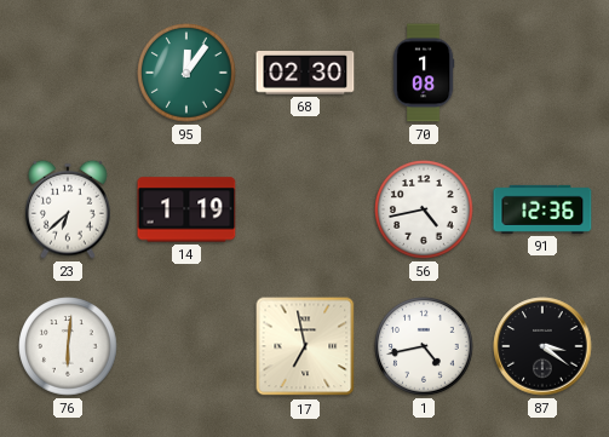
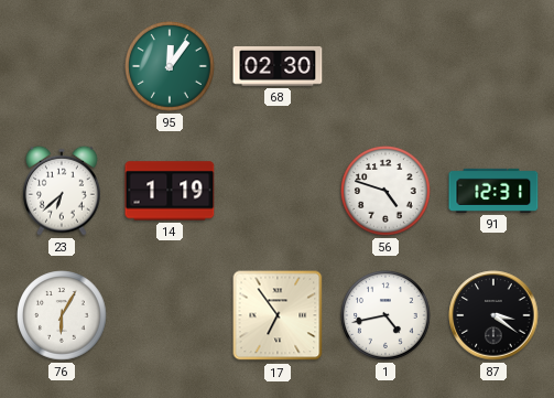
70: 1:08 -> none (424, 73)
56: 4:43 -> 4:48 (385, 191)
91: 12:36 -> 12:31 (493, 191)
76: 6:01 -> 6:05 (62, 315)
17: 6:58 -> 6:54 (278, 315)
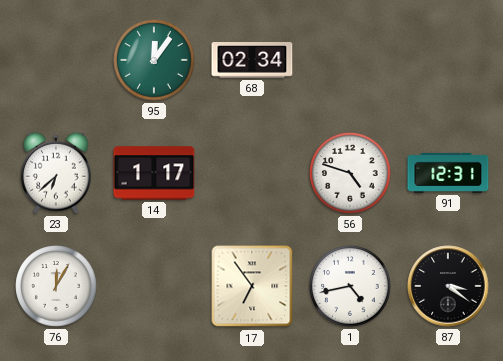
68: 02:30 -> 02:34 (252, 61)
14: 1:19 -> 1:17 (154, 173)
76: 6:05 -> 12:05 (56, 286)
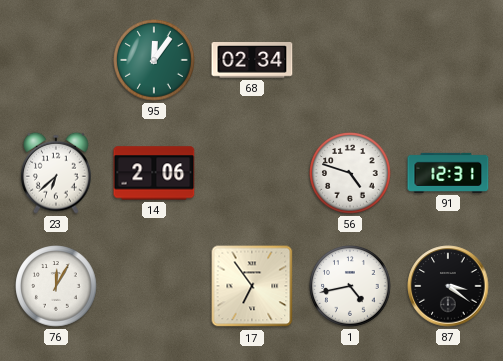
14: 1:17 -> 2:06 (154, 173)
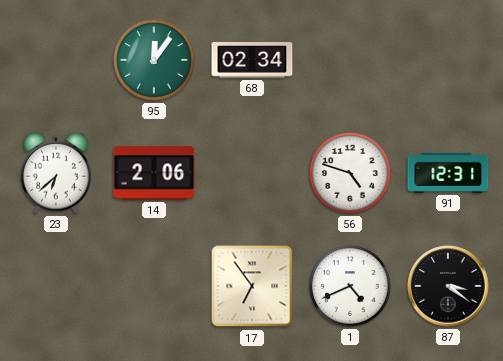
76: 12:05 -> none (56, 286)
1: 4:43 -> 4:41 (350, 286)
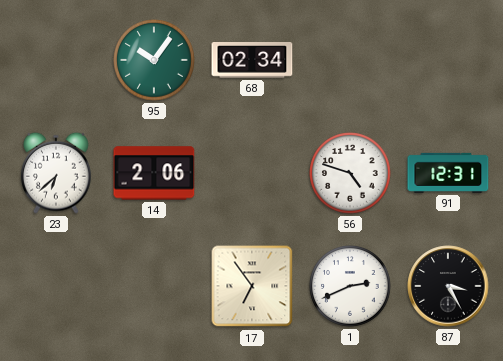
95: 12:06 -> 10:06 (154, 60)
1: 4:41 -> 2:41 (350, 286)
87: 3:21 -> 3:25 (448, 286)
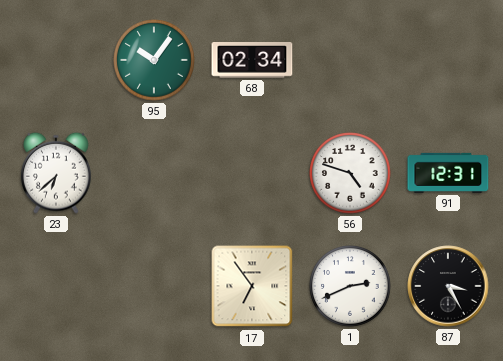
14: 2:06 -> none (154, 173)
